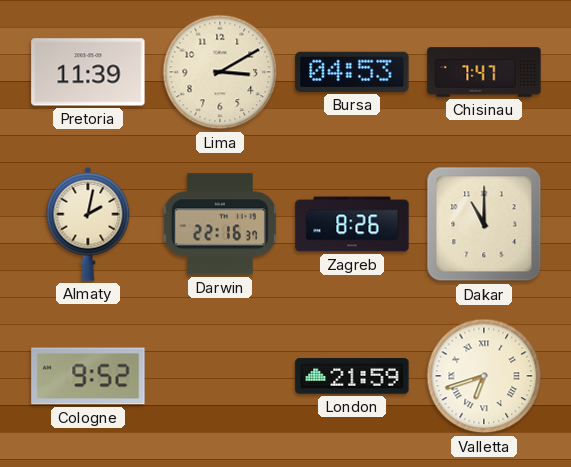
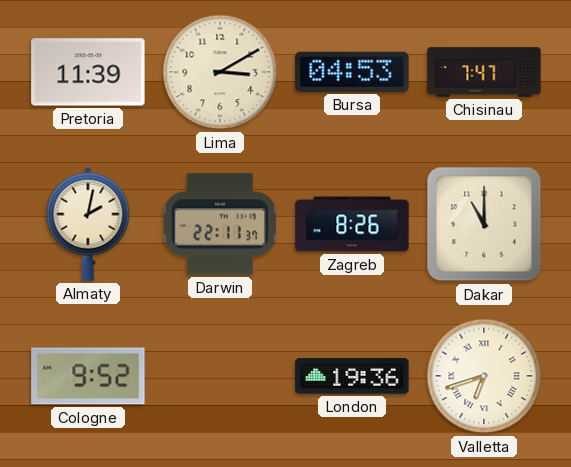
Darwin: 22:16 -> 22:11 (220, 224)
London: 21:59 -> 19:36 (352, 376)
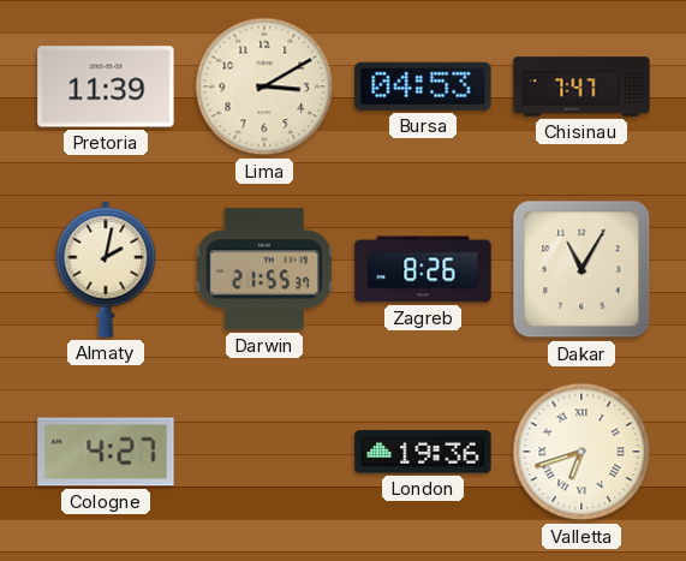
Darwin: 22:11 -> 21:55 (264, 269)
Dakar: 11:00 -> 11:05 (581, 269)
Cologne: 9:52 -> 4:27 (106, 452)
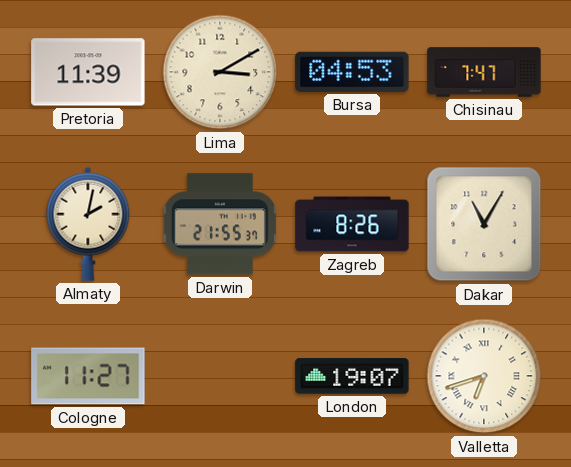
Cologne: 4:27 -> 11:27 (88, 376)
London: 19:36 -> 19:07 (352, 376)
